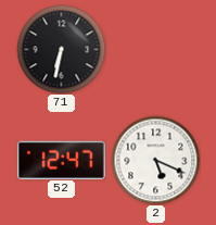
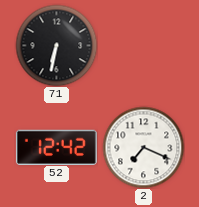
52: 12:47 -> 12:42 (56, 147)
2: 5:19 -> 7:19 (143, 147)
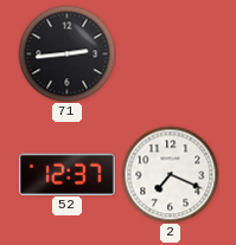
71: 6:32 -> 2:44 (66, 53)
52: 12:42 -> 12:37 (66, 174)
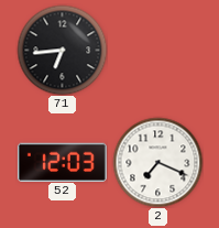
71: 2:44 -> 6:44 (62, 50)
52: 12:37 -> 12:03 (62, 162)
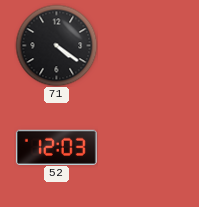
71: 6:44 -> 4:21 (56, 45)
2: 7:19 -> none (157, 162)
